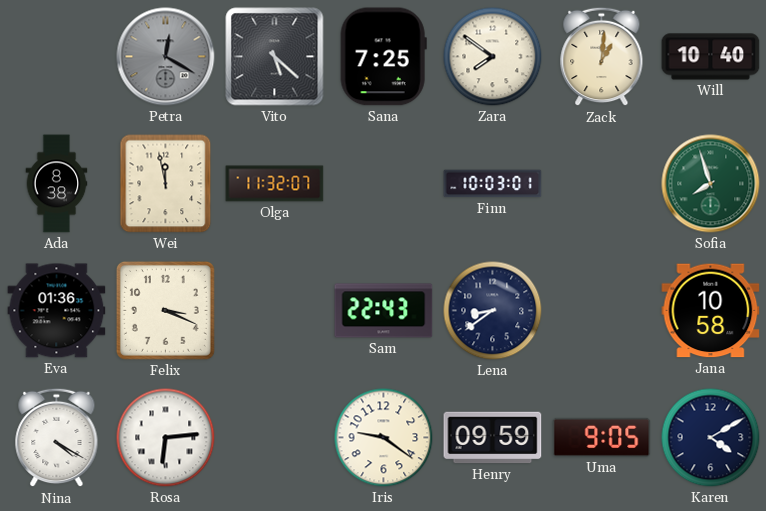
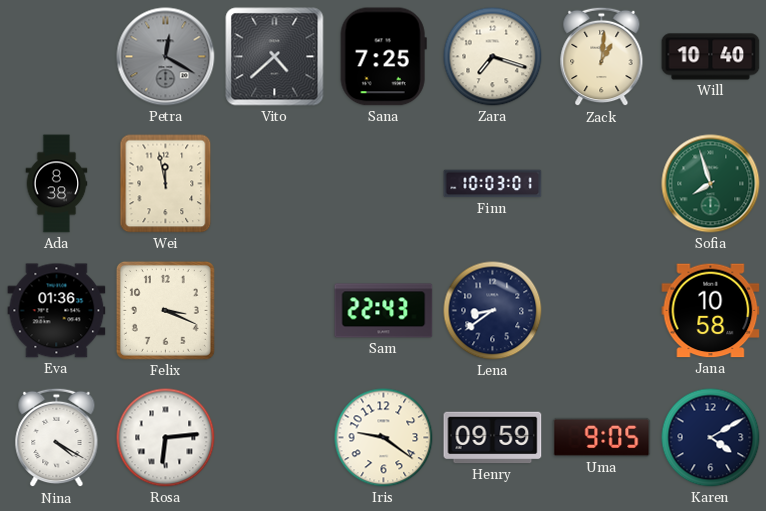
Vito: 5:22 -> 4:38 (275, 57)
Zara: 7:51 -> 7:18 (493, 57)
Olga: 11:32 -> none (275, 184)
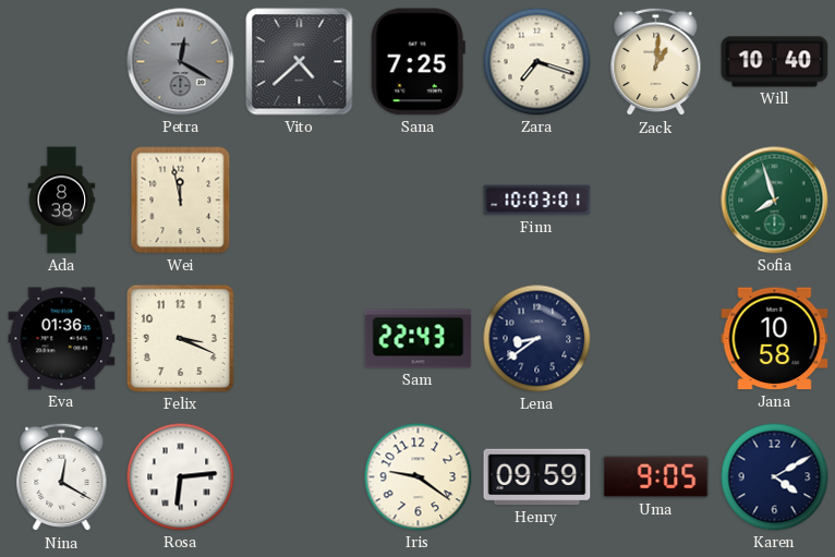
Nina: 4:20 -> 12:20 (62, 477)
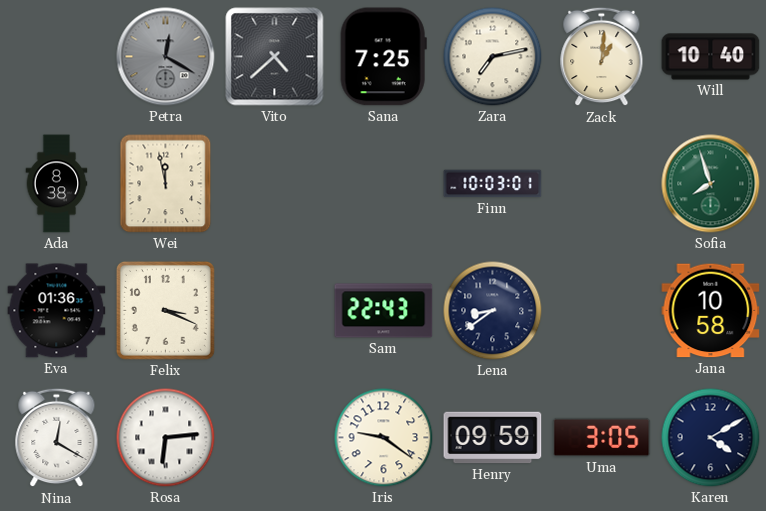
Zara: 7:18 -> 7:13 (493, 57)
Uma: 9:05 -> 3:05 (602, 437)
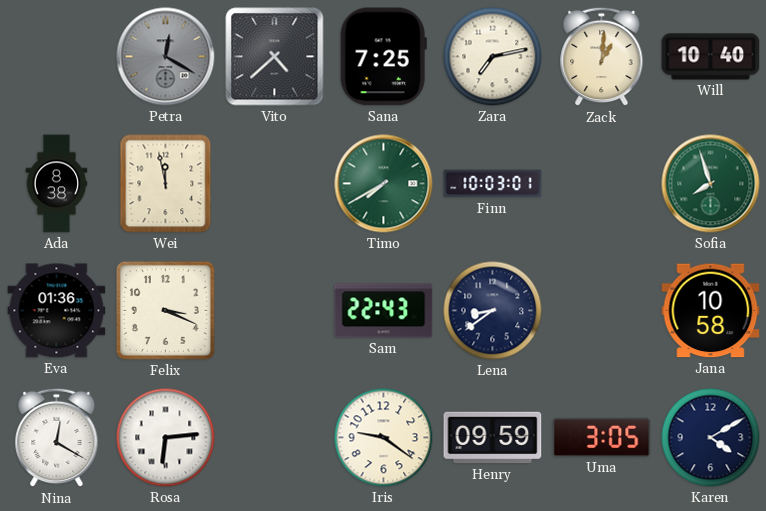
Timo: none -> 7:40 (384, 184)
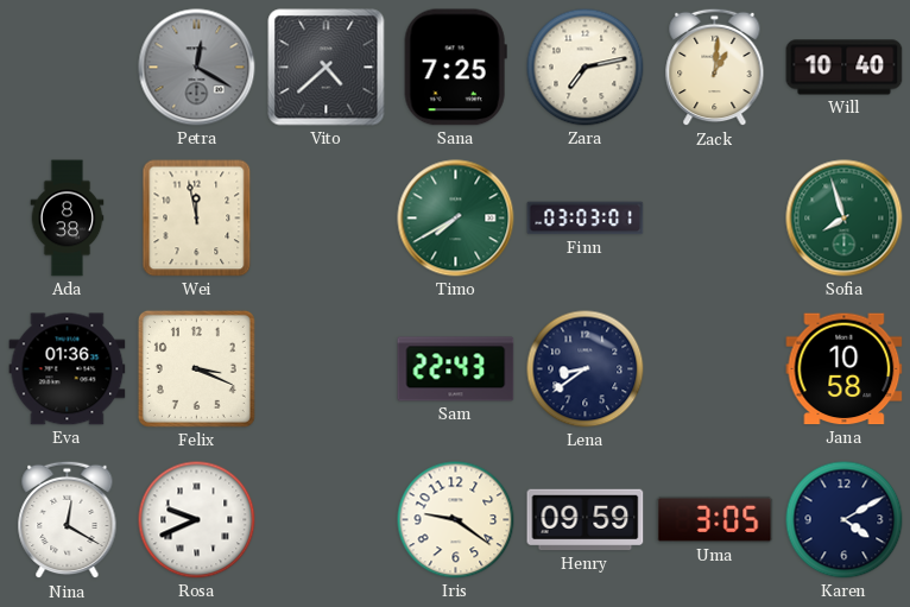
Finn: 10:03 -> 03:03 (586, 219)
Rosa: 6:14 -> 9:41 (197, 520)
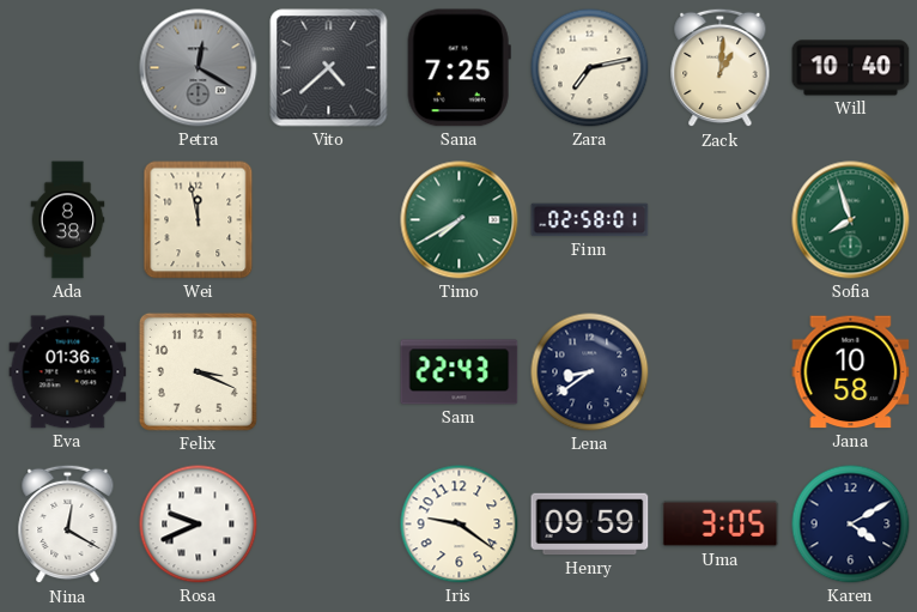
Finn: 03:03 -> 02:58 (590, 220)
